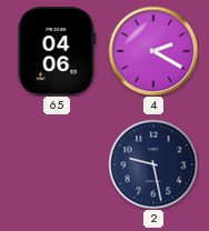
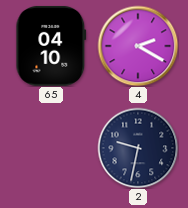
65: 04:06 -> 04:10 (51, 46)
2: 9:28 -> 9:32 (138, 148)
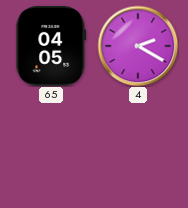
65: 04:10 -> 04:05 (51, 46)
2: 9:32 -> none (138, 148)
